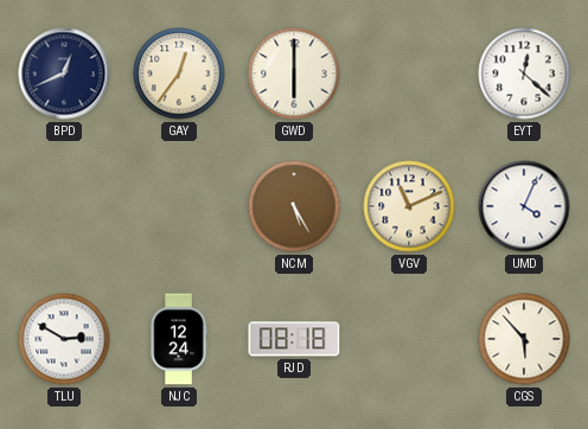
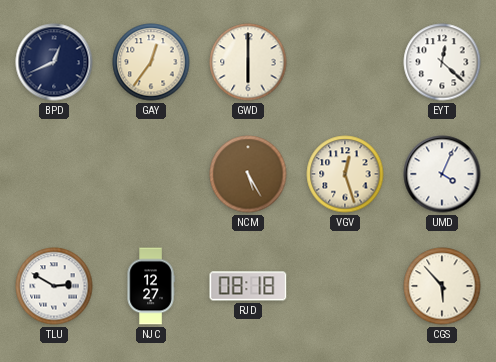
VGV: 11:11 -> 12:27 (345, 174)
NJC: 12:24 -> 12:27 (151, 286)
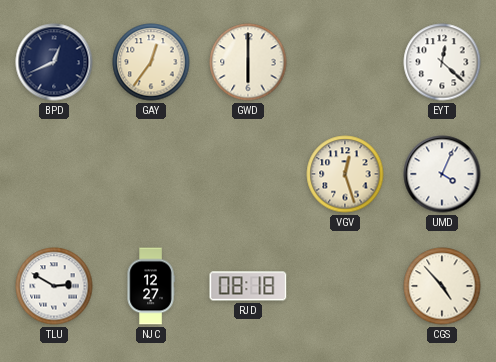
NCM: 5:25 -> none (248, 174)
CGS: 5:53 -> 4:53 (442, 286)
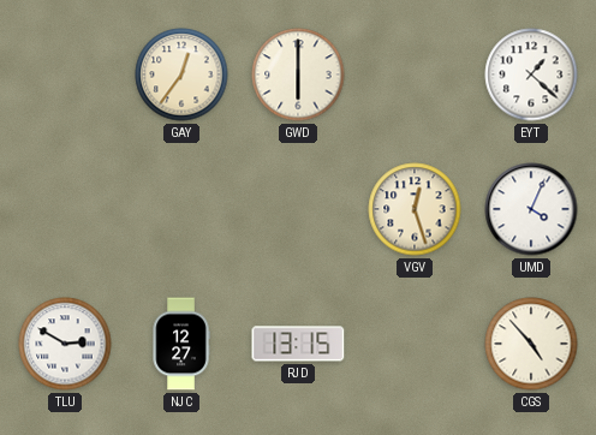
BPD: 12:41 -> none (54, 62)
EYT: 12:22 -> 1:22 (531, 75)
RJD: 08:18 -> 13:15 (298, 344)
